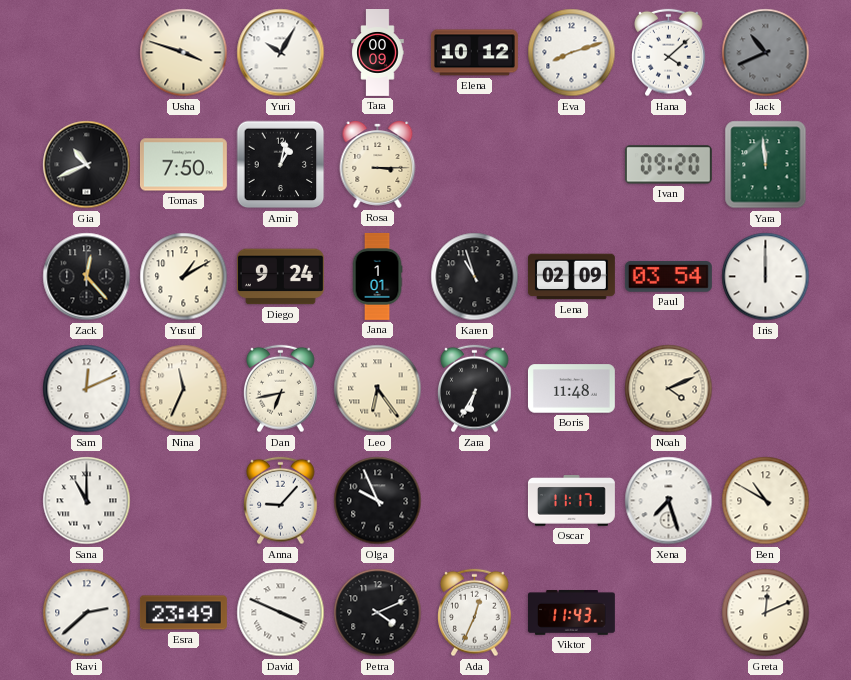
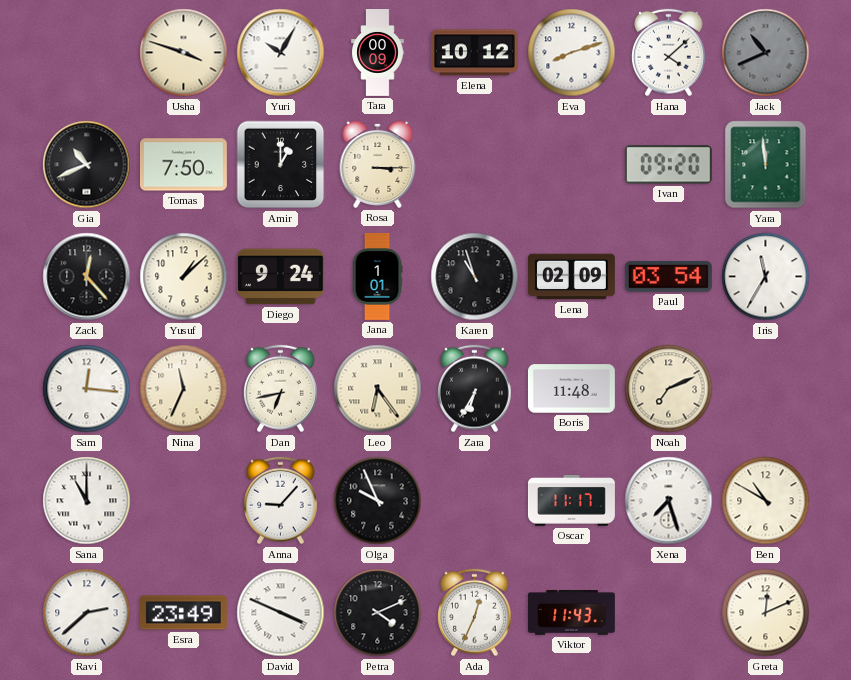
Amir: 1:02 -> 1:00 (281, 165)
Yusuf: 1:10 -> 1:08 (184, 277)
Iris: 12:00 -> 11:35 (766, 277)
Sam: 12:11 -> 12:16 (87, 389)
Noah: 4:11 -> 7:11 (669, 389)
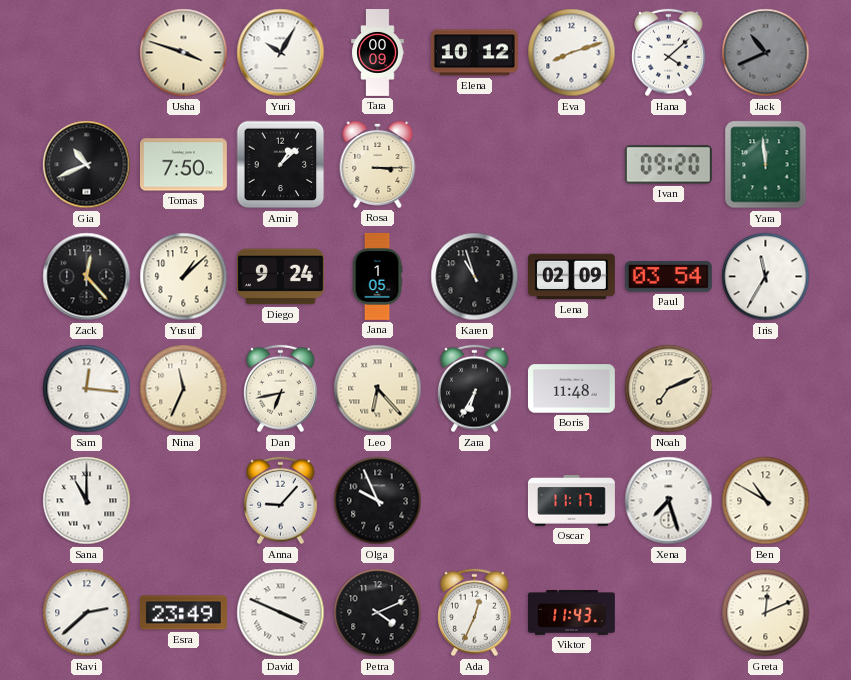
Amir: 1:00 -> 1:08 (281, 165)
Jana: 1:01 -> 1:05 (377, 276)
Leo: 6:24 -> 6:23 (378, 389)
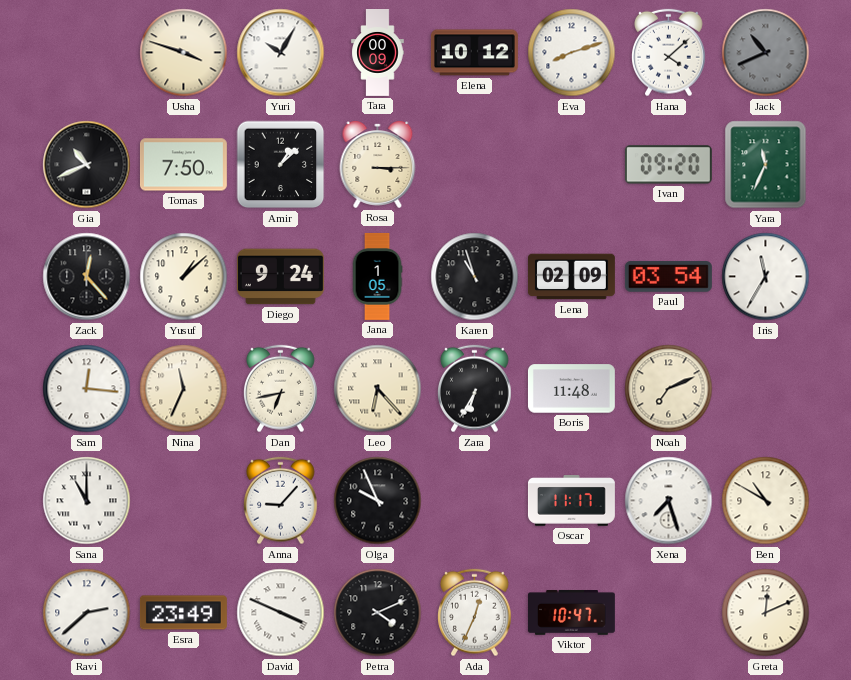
Yara: 11:59 -> 11:34 (766, 165)
Viktor: 11:43 -> 10:47 (571, 613)
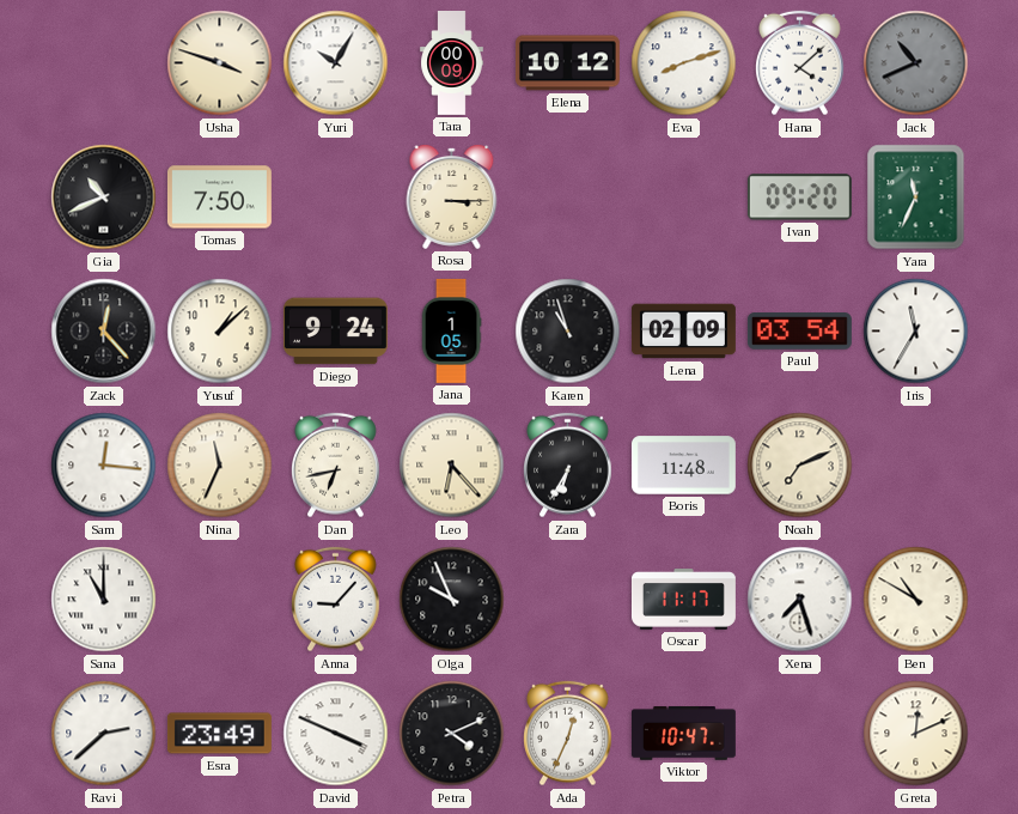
Amir: 1:08 -> none (281, 165)
